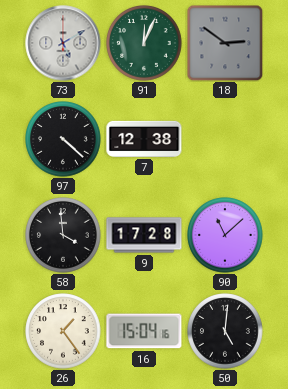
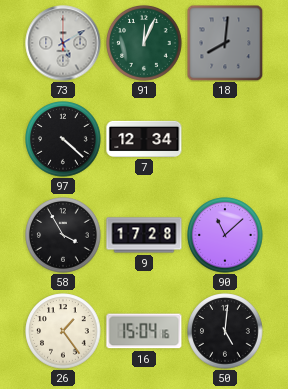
18: 2:51 -> 8:01 (225, 43)
7: 12:38 -> 12:34 (144, 139)
58: 3:59 -> 3:55 (63, 235)
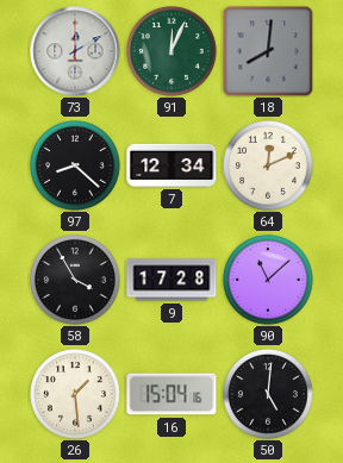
73: 5:10 -> 12:10 (75, 51)
97: 4:22 -> 8:22 (75, 165)
64: none -> 12:11 (268, 165)
26: 1:24 -> 1:29 (75, 394)
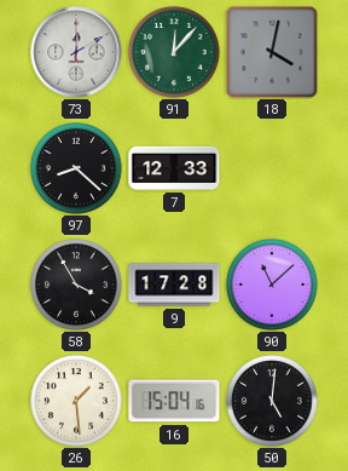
91: 12:04 -> 12:07 (174, 52)
18: 8:01 -> 4:02 (272, 52)
7: 12:34 -> 12:33 (174, 168)
64: 12:11 -> none (268, 165)
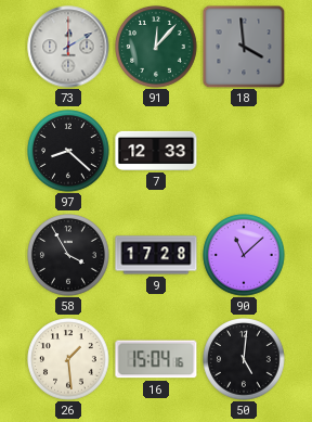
18: 4:02 -> 3:59 (244, 47)
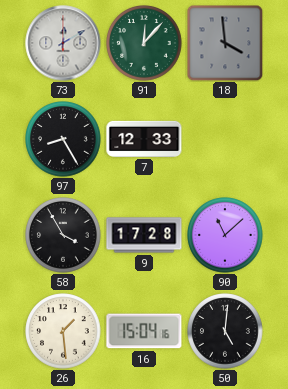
97: 8:22 -> 8:25 (63, 139)
